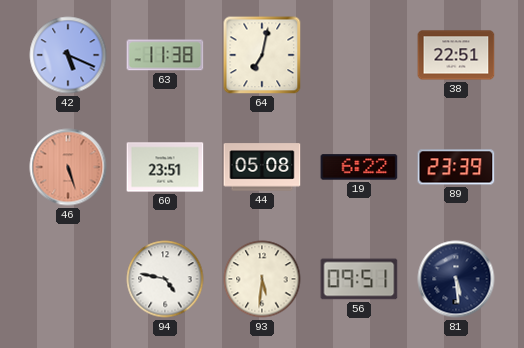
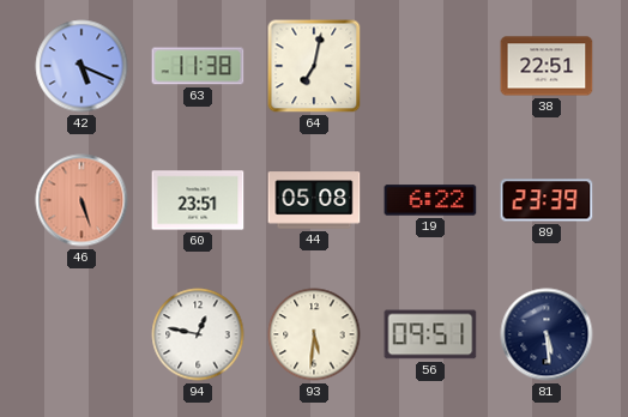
94: 4:47 -> 12:47 (198, 334)
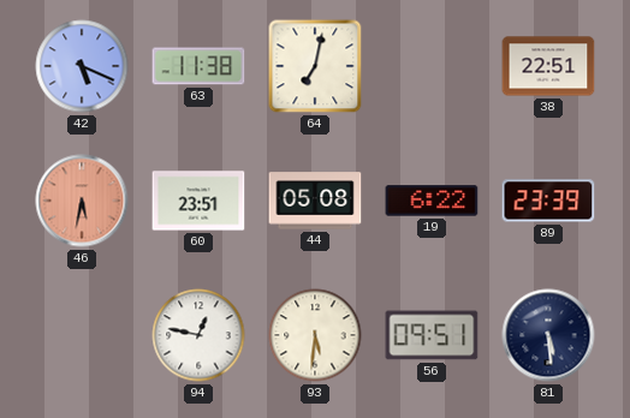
46: 5:27 -> 5:32 (82, 201)
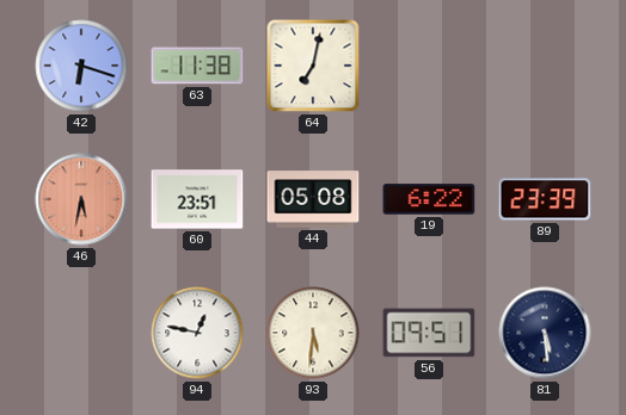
42: 5:19 -> 6:18 (81, 66)
38: 22:51 -> none (548, 66)
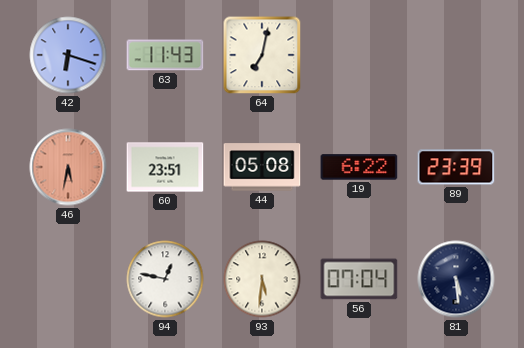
63: 11:38 -> 11:43 (165, 55)
56: 09:51 -> 07:04 (359, 279)
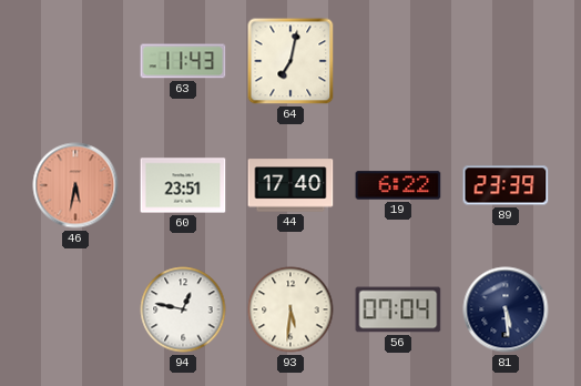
42: 6:18 -> none (68, 55)
44: 05:08 -> 17:40 (290, 185)
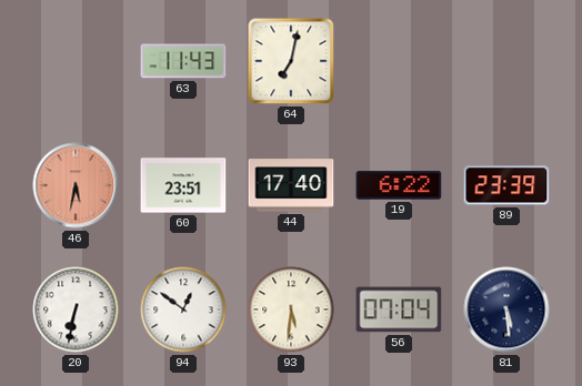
20: none -> 6:32 (76, 309)
94: 12:47 -> 12:51 (183, 309)
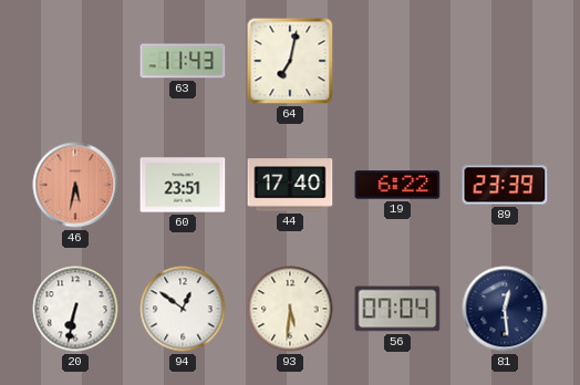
81: 5:29 -> 12:29 (505, 309)
